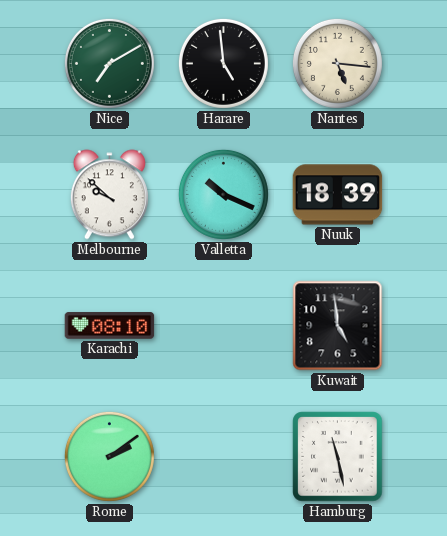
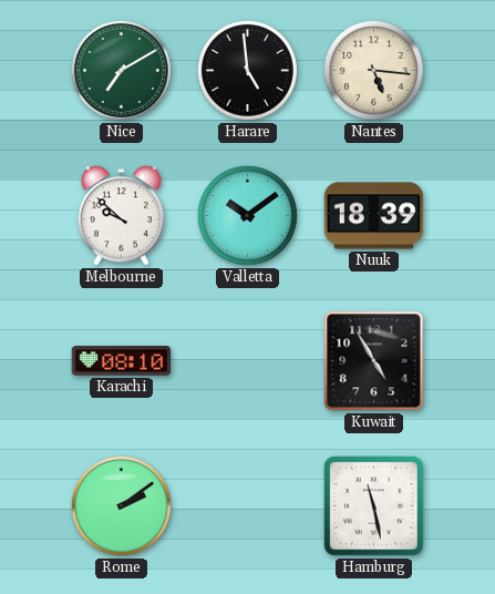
Valletta: 10:19 -> 10:09 (247, 215)
Kuwait: 4:59 -> 4:55 (374, 361)
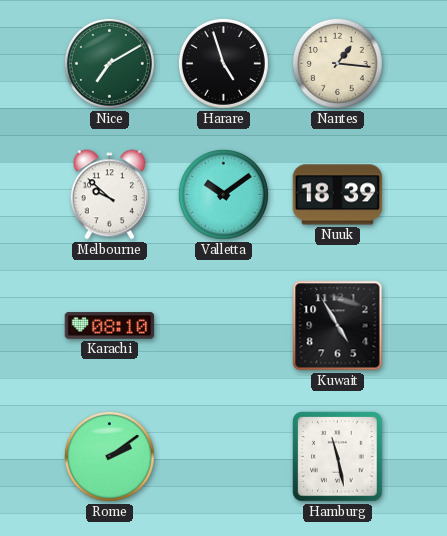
Harare: 4:59 -> 4:57 (223, 63)
Nantes: 5:16 -> 1:16 (337, 63)
